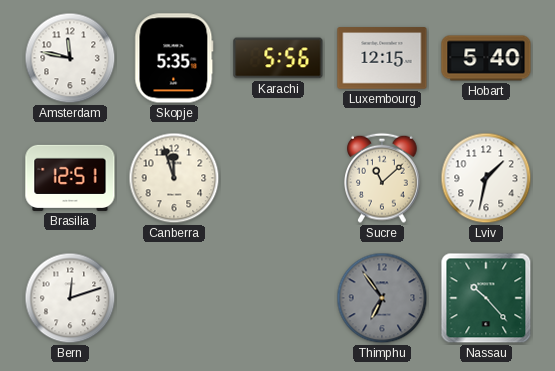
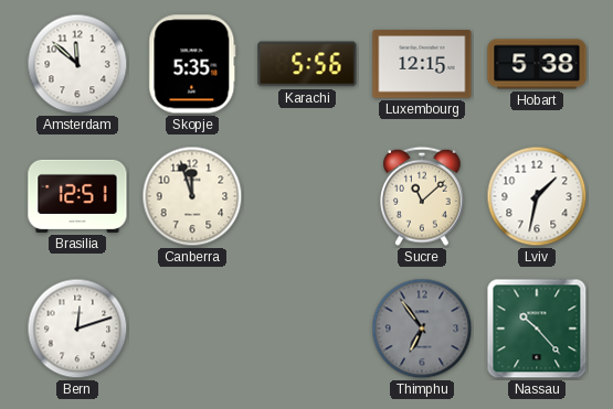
Amsterdam: 11:47 -> 11:52 (77, 64)
Hobart: 5:40 -> 5:38 (537, 64)
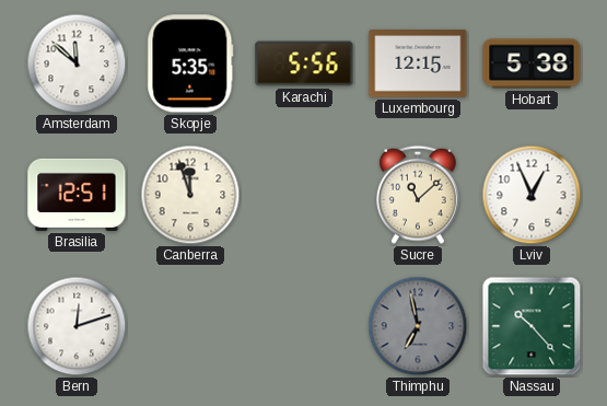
Lviv: 1:32 -> 12:56 (532, 195)
Thimphu: 6:54 -> 6:58 (418, 326)
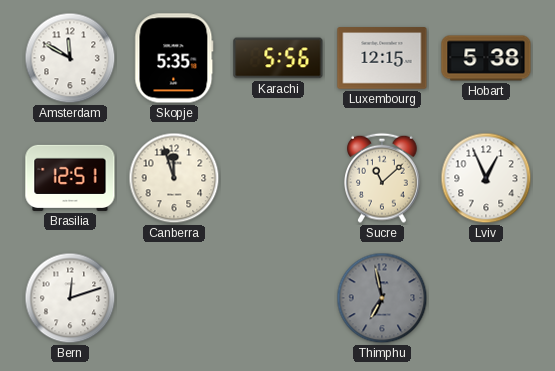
Amsterdam: 11:52 -> 11:50 (70, 58)
Nassau: 10:23 -> none (532, 326)
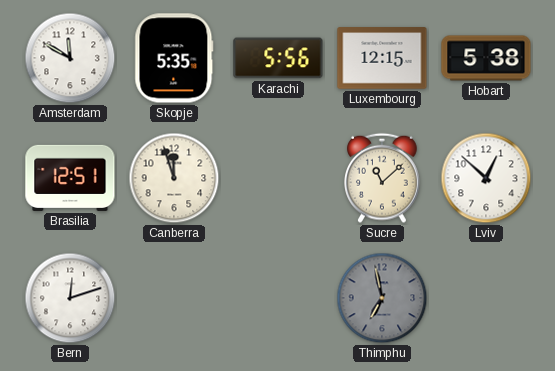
Lviv: 12:56 -> 12:52 (486, 178)
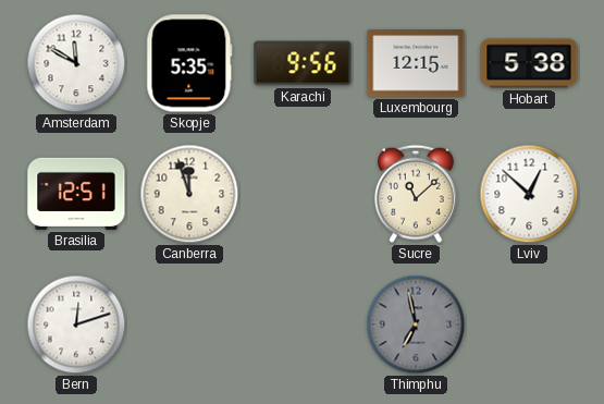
Karachi: 5:56 -> 9:56 (303, 63)
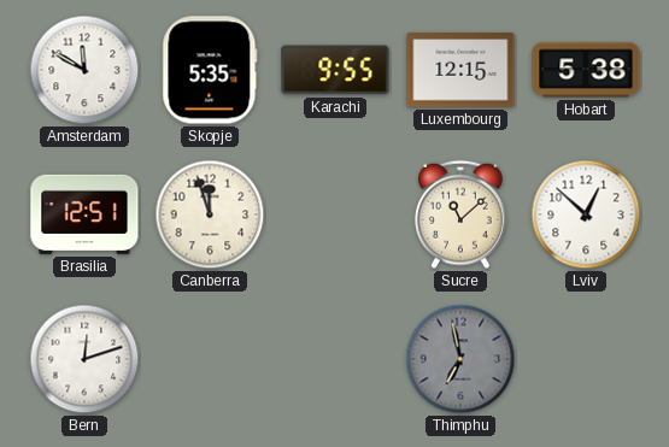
Karachi: 9:56 -> 9:55 (335, 70)
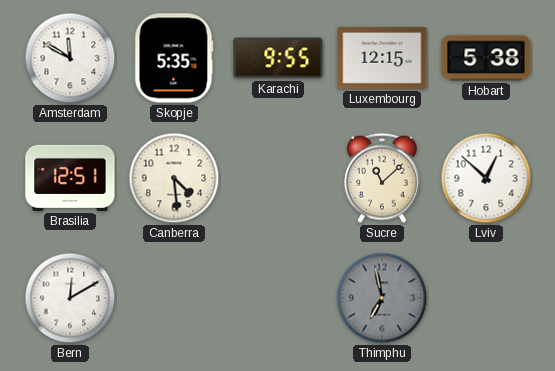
Canberra: 11:57 -> 4:29 (174, 178)
Bern: 12:12 -> 12:10 (70, 298)
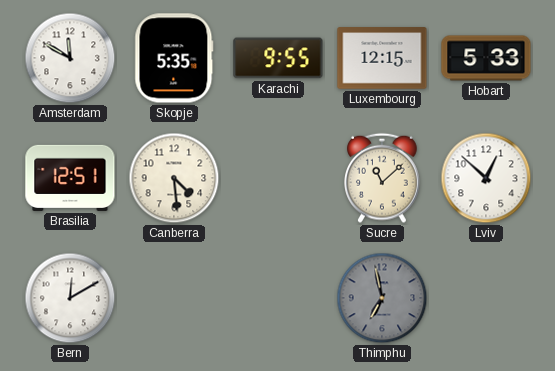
Hobart: 5:38 -> 5:33 (486, 58)
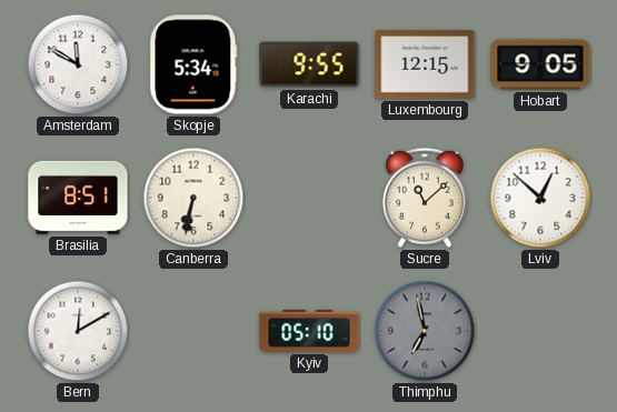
Skopje: 5:35 -> 5:34 (193, 64)
Hobart: 5:33 -> 9:05 (540, 64)
Brasilia: 12:51 -> 8:51 (78, 198)
Canberra: 4:29 -> 6:32 (193, 198)
Kyiv: none -> 05:10 (309, 331)
